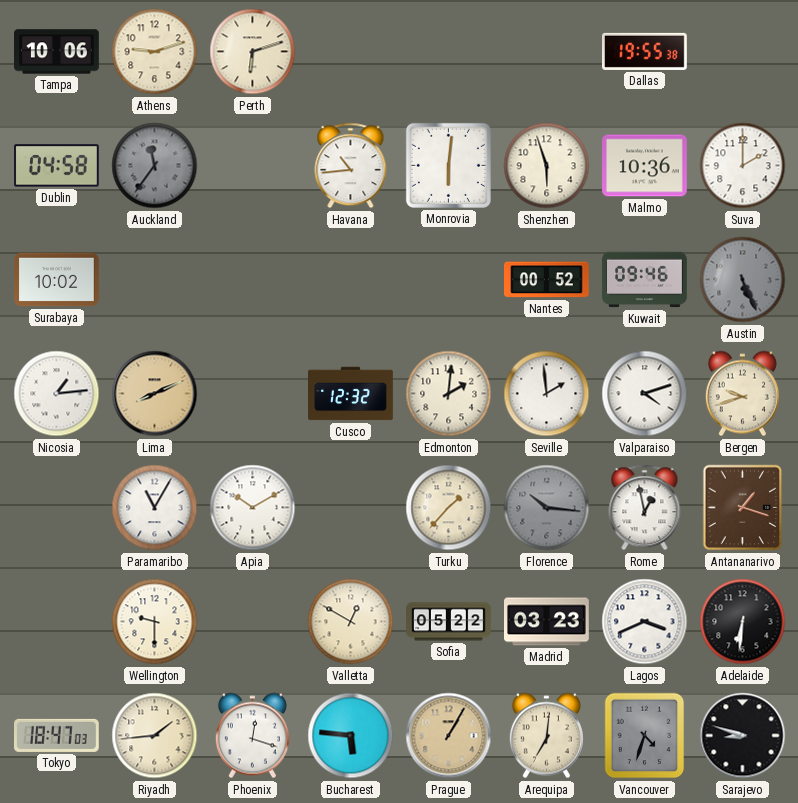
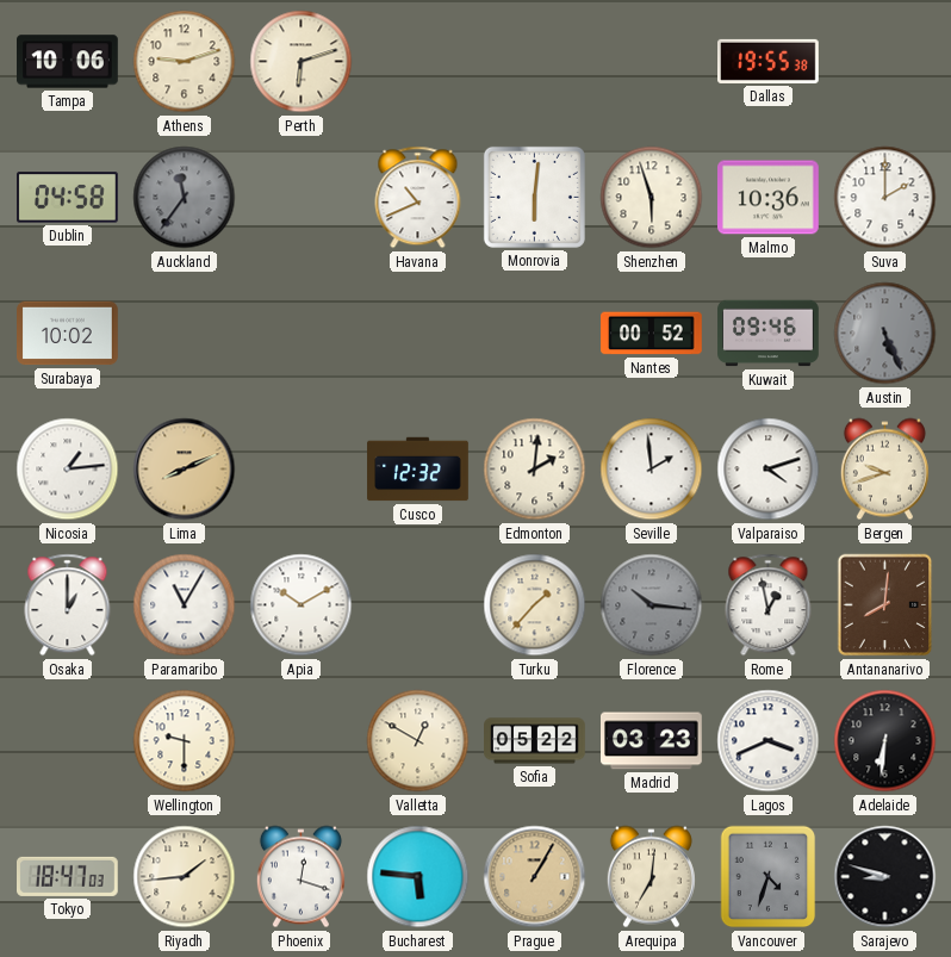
Havana: 10:44 -> 10:41 (418, 198)
Osaka: none -> 1:00 (68, 605)
Antananarivo: 1:18 -> 8:01 (885, 605)
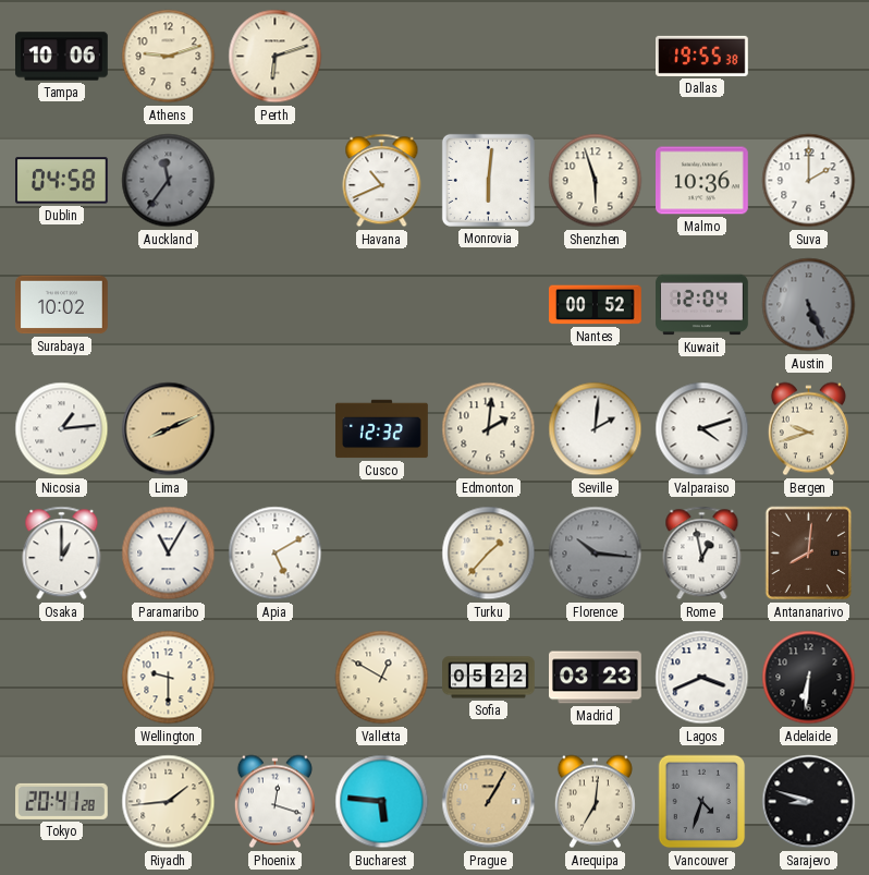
Kuwait: 09:46 -> 12:04 (702, 305)
Seville: 1:59 -> 2:01 (596, 429)
Apia: 10:10 -> 5:10 (276, 554)
Tokyo: 18:47 -> 20:41 (62, 801)
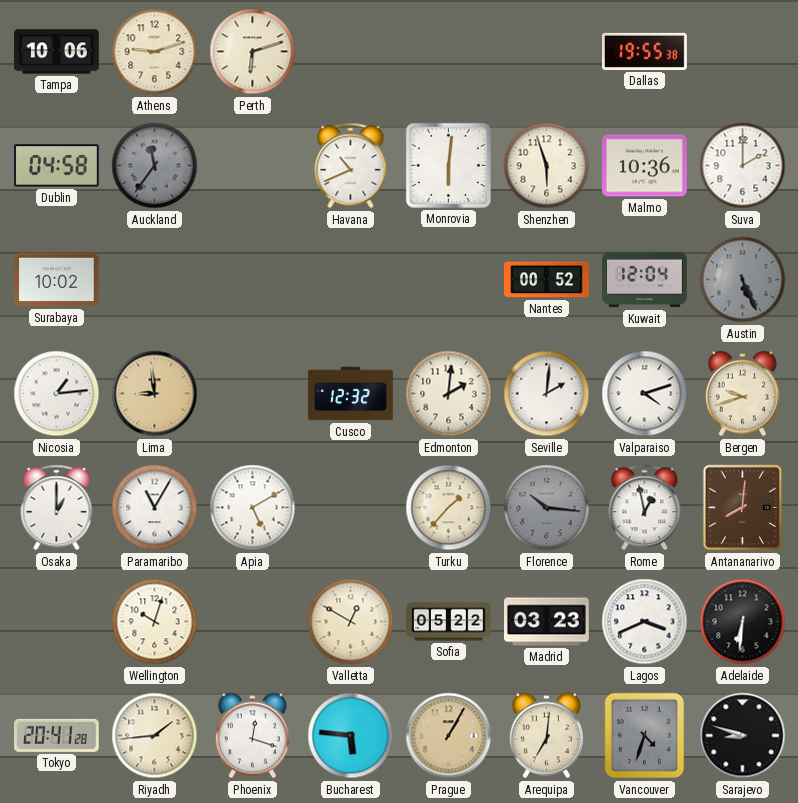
Lima: 8:11 -> 8:59 (155, 394)
Wellington: 9:30 -> 10:03 (155, 622)
